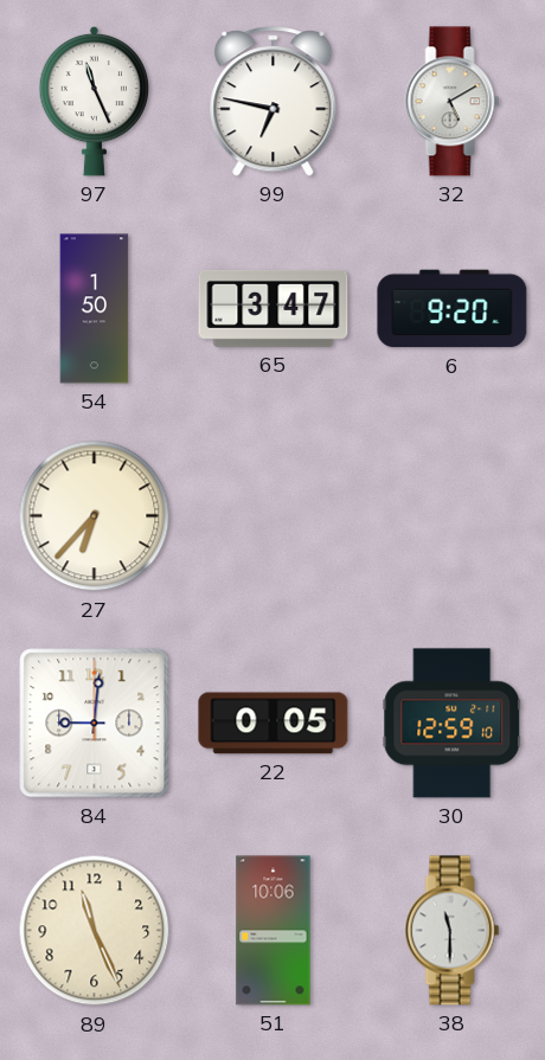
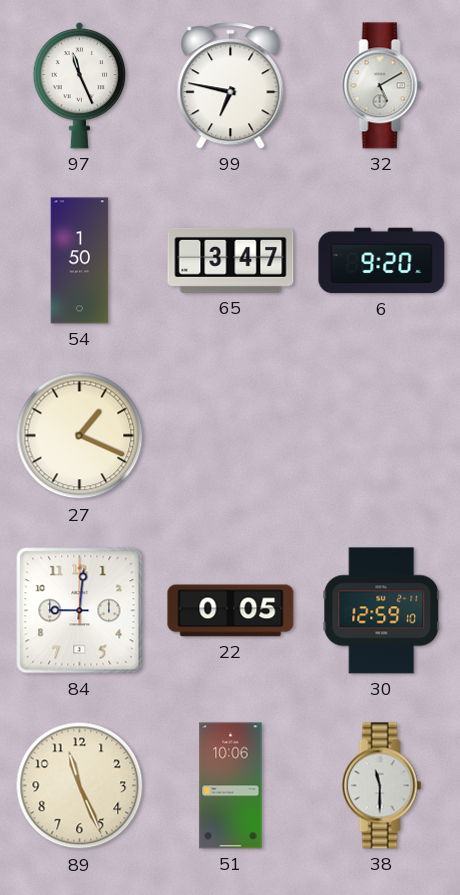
27: 6:37 -> 1:19 (80, 436)
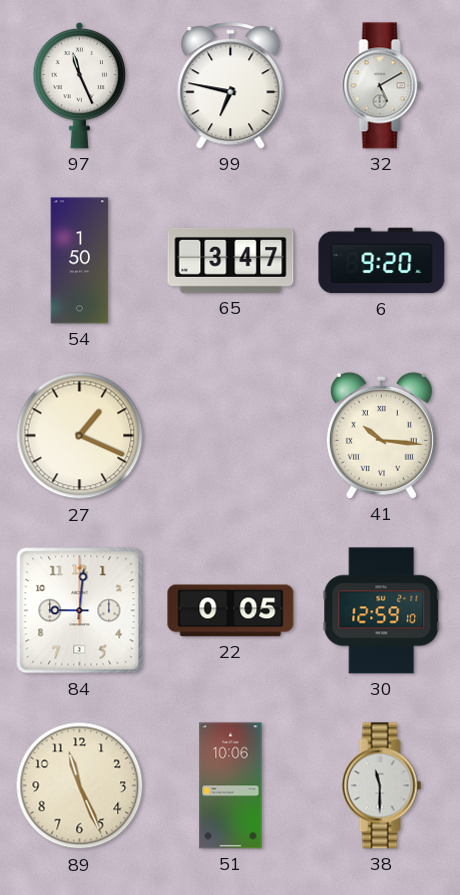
41: none -> 10:16 (381, 435)
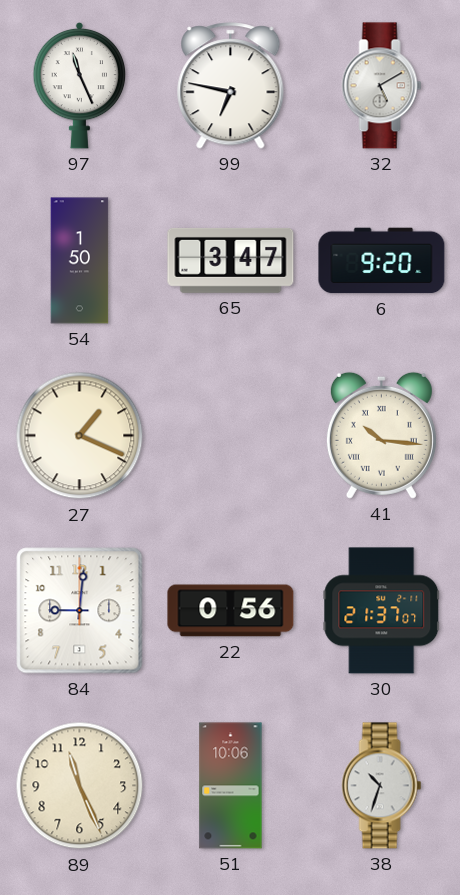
22: 0:05 -> 0:56 (231, 611)
30: 12:59 -> 21:37 (382, 611)
38: 11:30 -> 10:33 (382, 786)
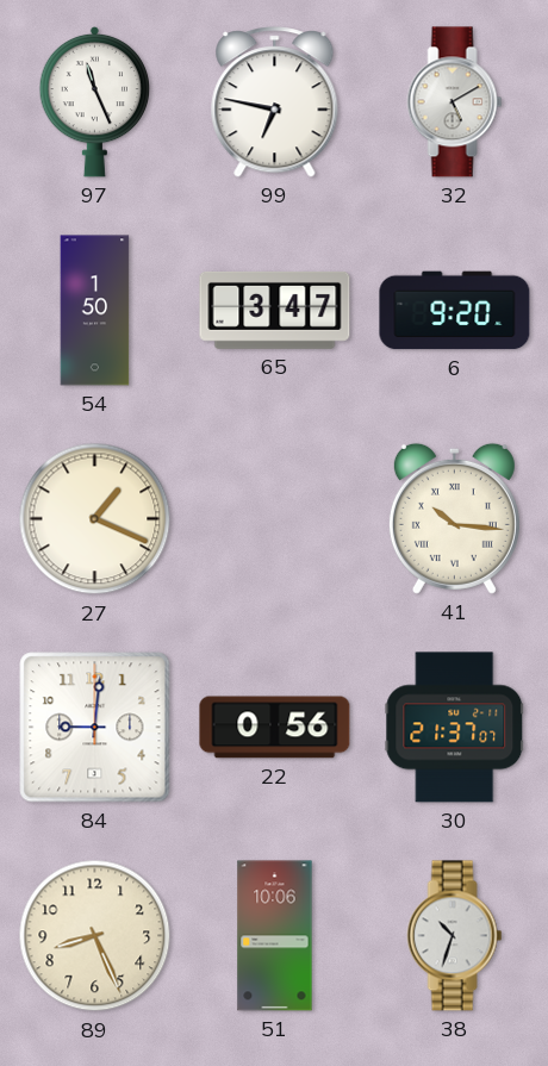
89: 11:26 -> 8:26 (95, 936)
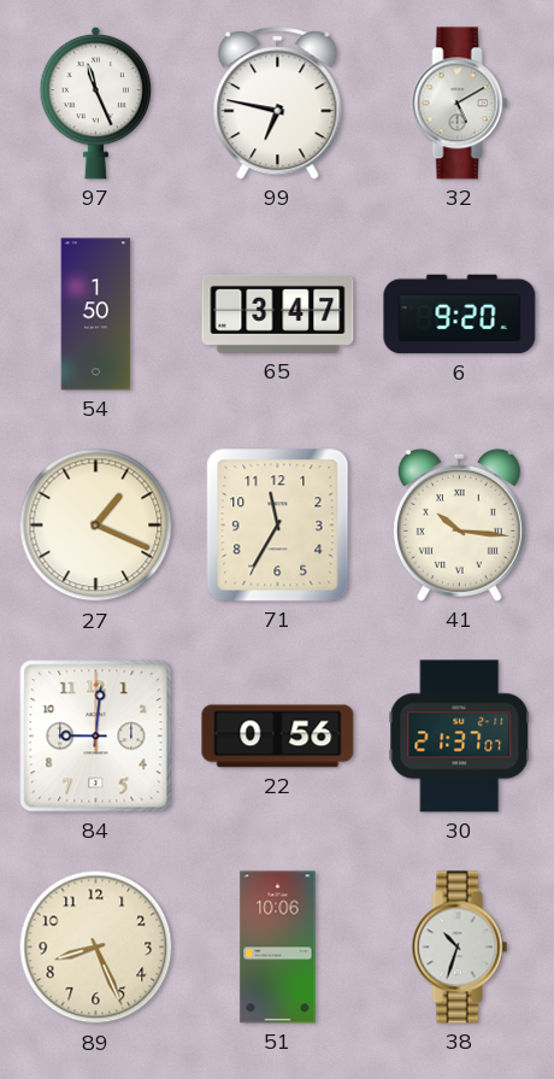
71: none -> 11:35 (278, 526)
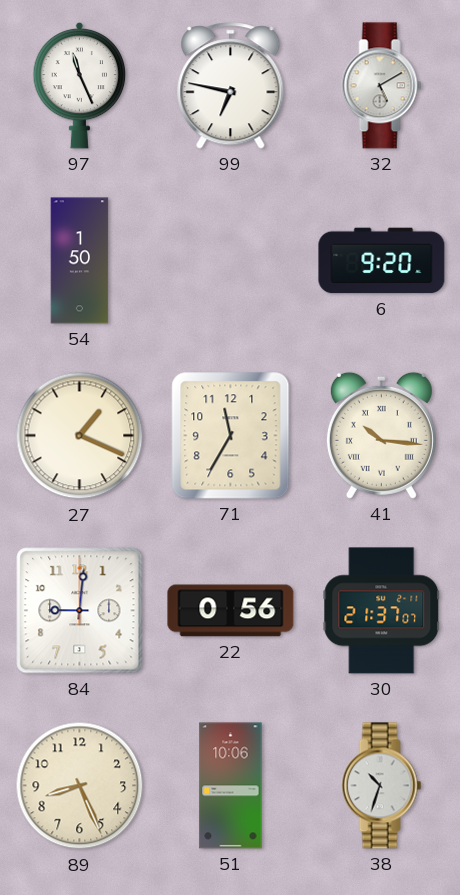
65: 3:47 -> none (278, 313)
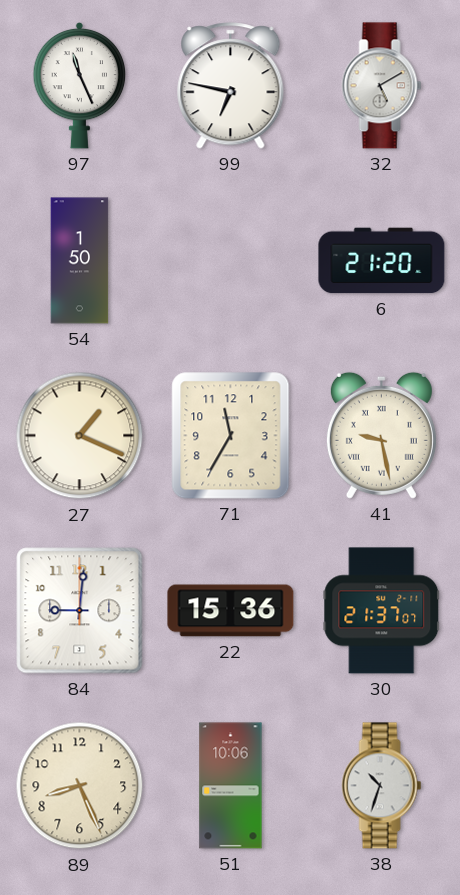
6: 9:20 -> 21:20 (382, 261)
41: 10:16 -> 9:28 (381, 435)
22: 0:56 -> 15:36 (231, 611)
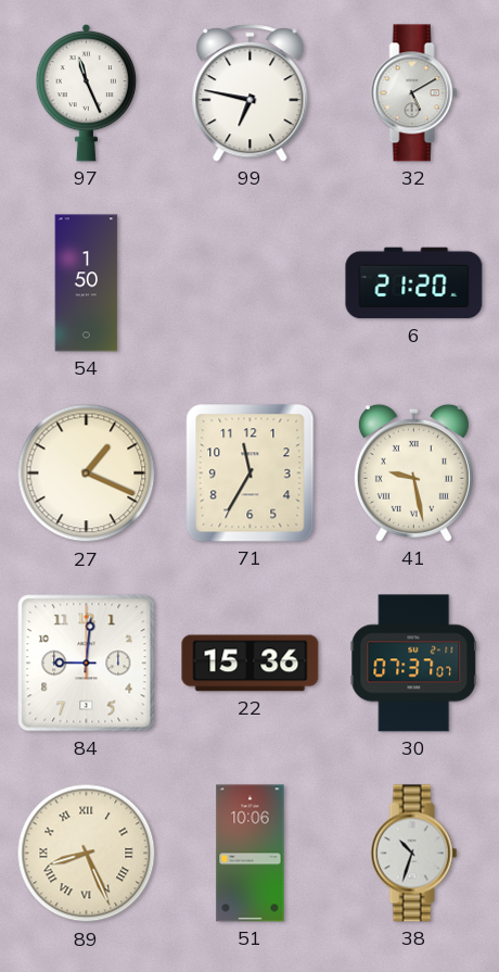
30: 21:37 -> 07:37 (414, 664)
89 numerals: Arabic -> Roman (87, 854)
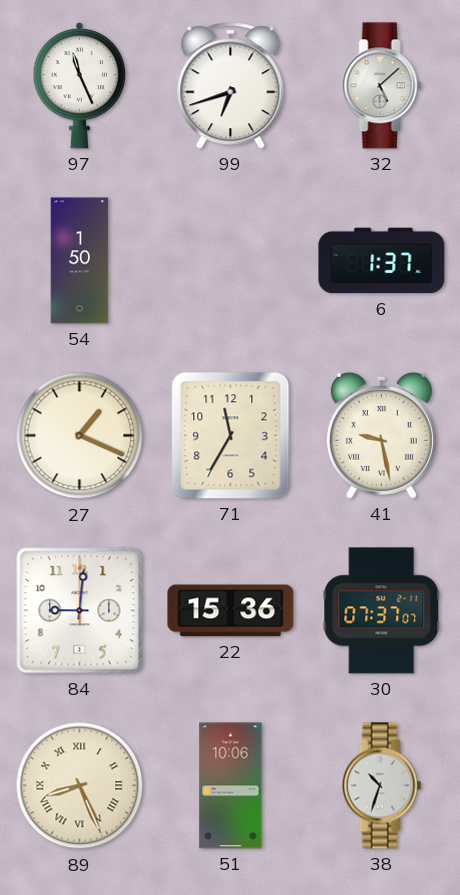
99: 6:47 -> 6:42 (231, 86)
32: 5:10 -> 5:08 (382, 86)
6: 21:20 -> 1:37 (382, 261)
